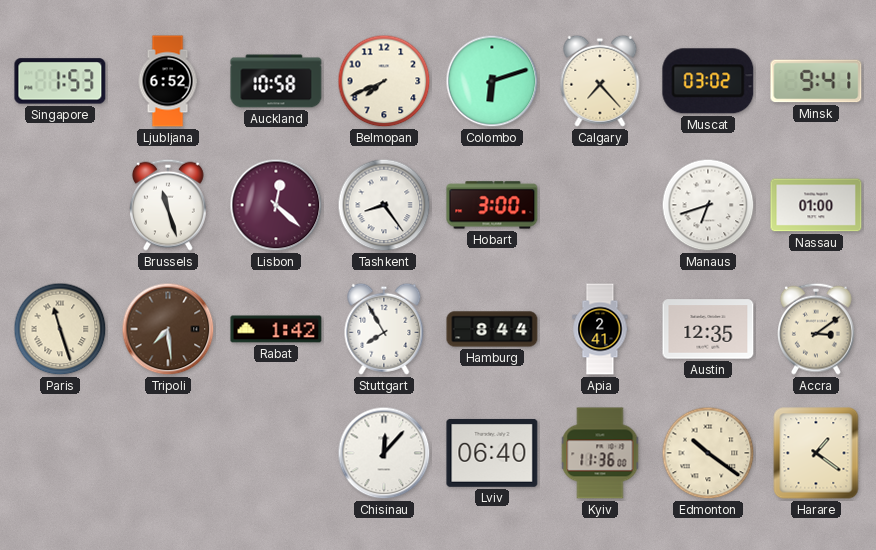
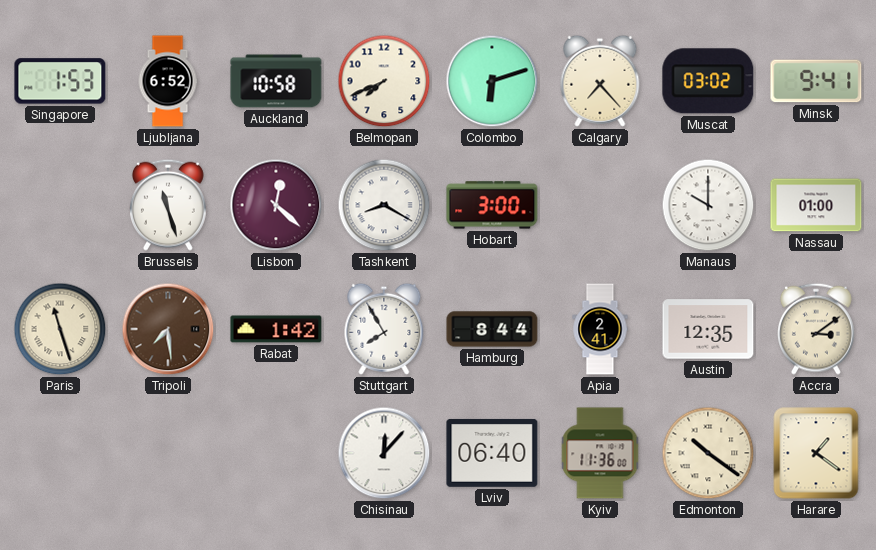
Tashkent: 8:24 -> 8:20 (384, 205)
Manaus: 6:42 -> 10:00 (708, 205)
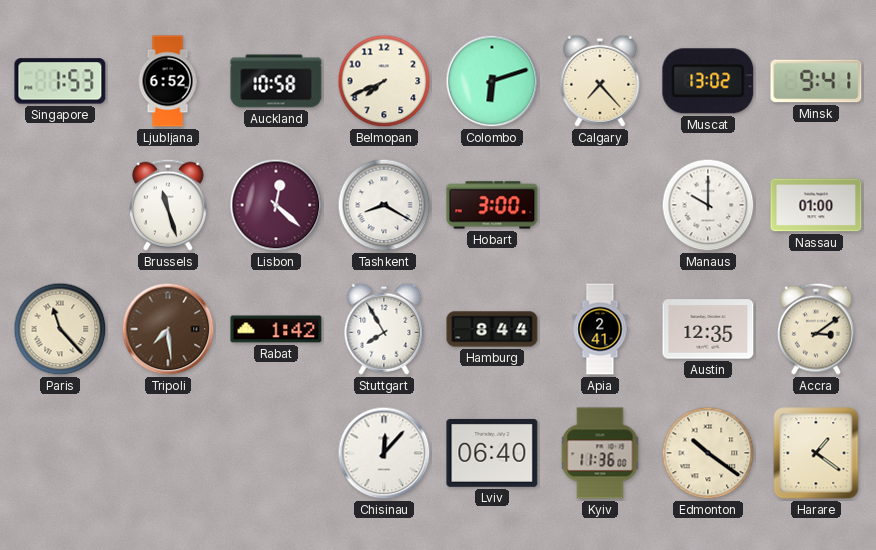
Muscat: 03:02 -> 13:02 (708, 81)
Paris: 11:27 -> 11:23 (60, 329)
